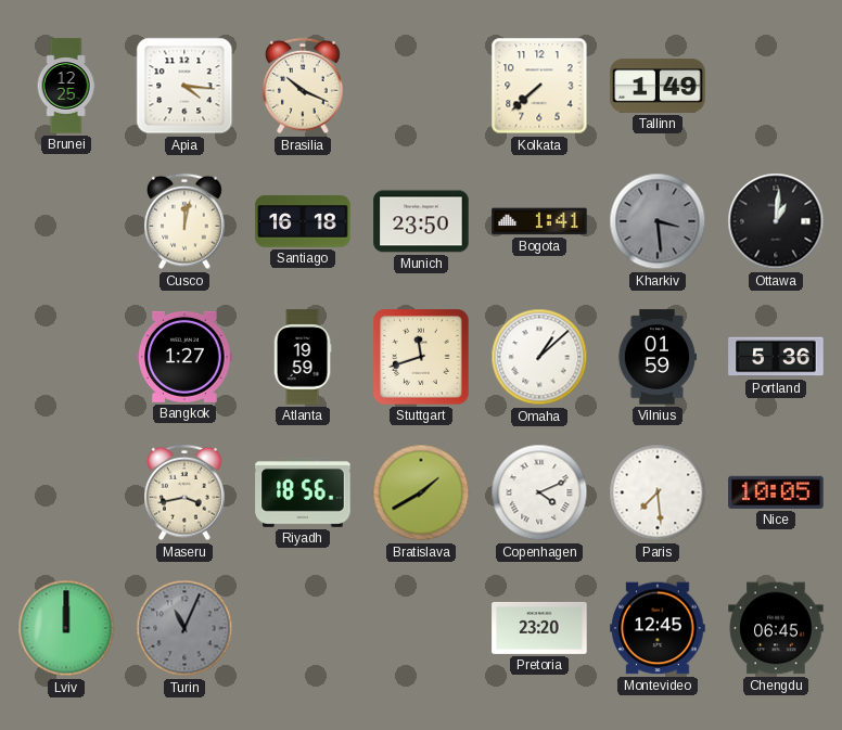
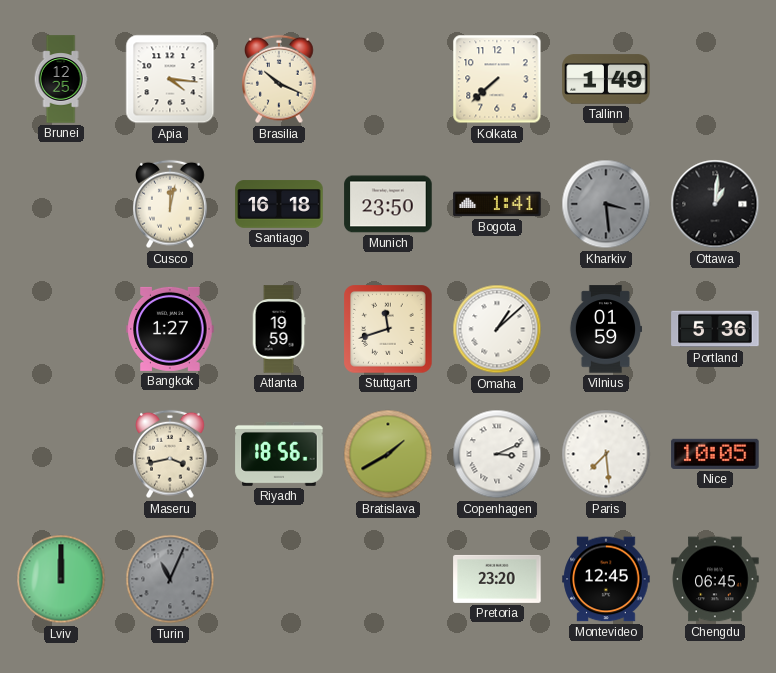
Copenhagen: 4:11 -> 3:11 (497, 454)
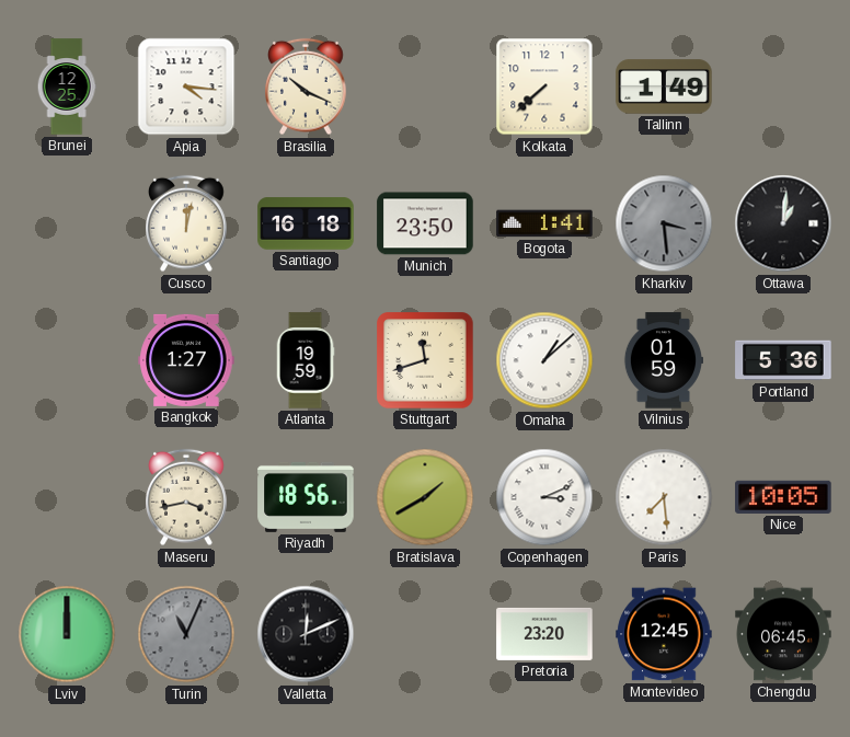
Valletta: none -> 12:11 (306, 634)
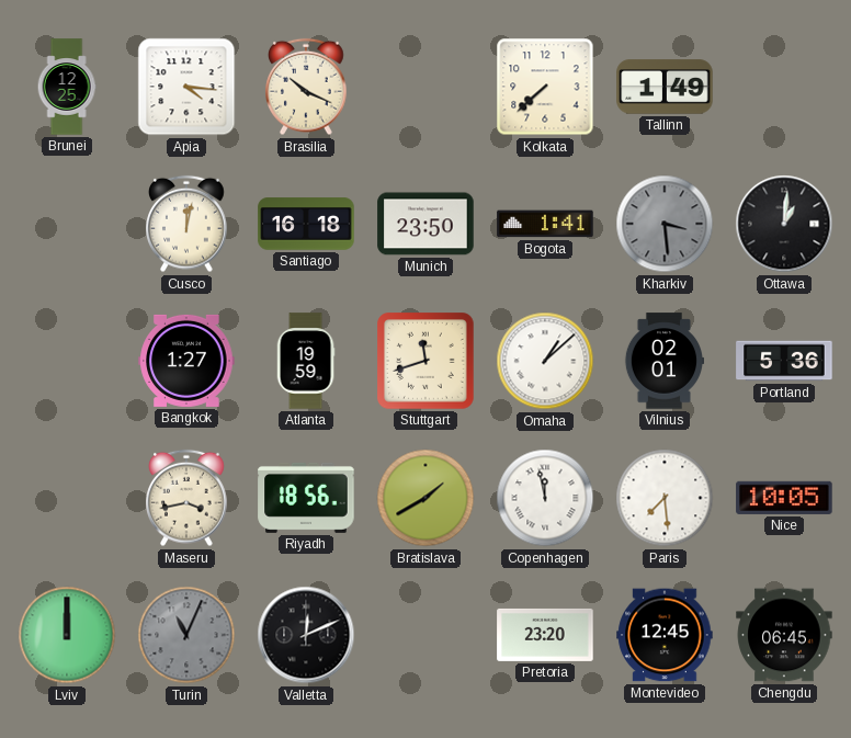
Vilnius: 01:59 -> 02:01 (663, 361)
Copenhagen: 3:11 -> 11:58 (545, 498)
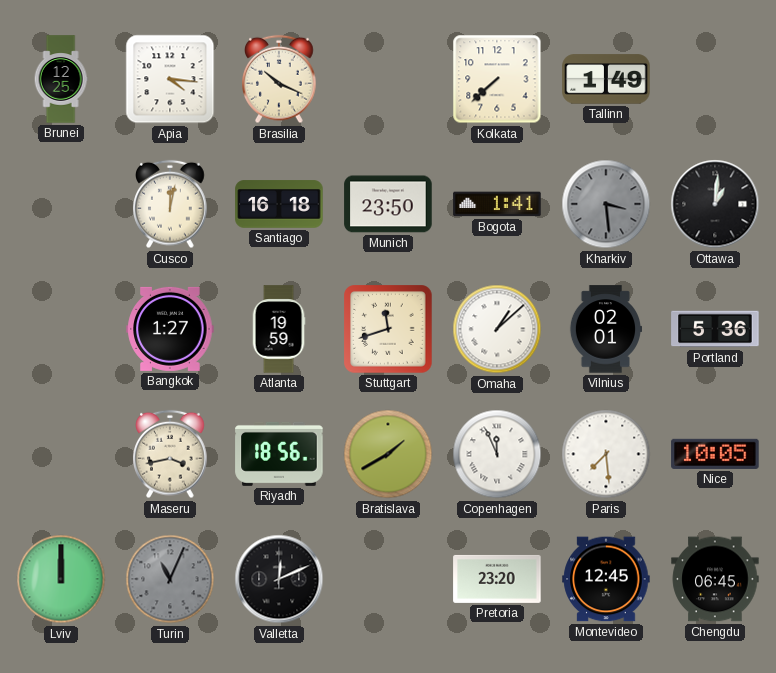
Copenhagen: 11:58 -> 11:56 (497, 454)
